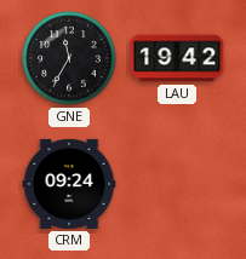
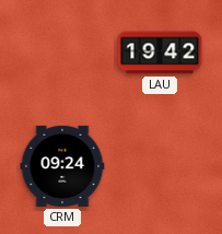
GNE: 11:35 -> none (69, 58)
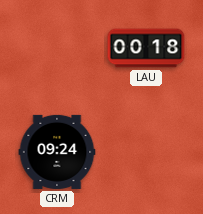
LAU: 19:42 -> 00:18 (146, 48)
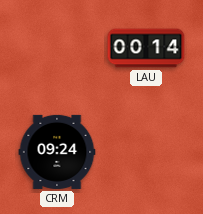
LAU: 00:18 -> 00:14 (146, 48)
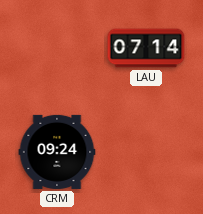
LAU: 00:14 -> 07:14 (146, 48)
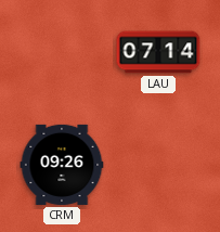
CRM: 09:24 -> 09:26 (62, 165)
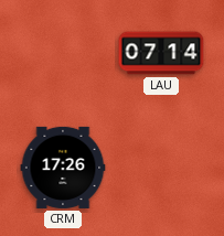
CRM: 09:26 -> 17:26 (63, 168)
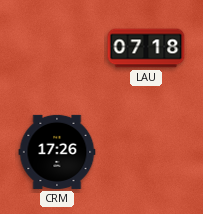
LAU: 07:14 -> 07:18 (146, 48)
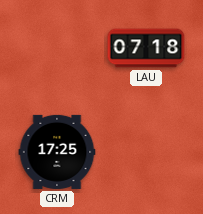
CRM: 17:26 -> 17:25 (57, 152)
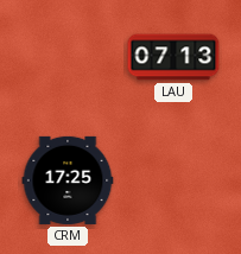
LAU: 07:18 -> 07:13 (173, 57)
